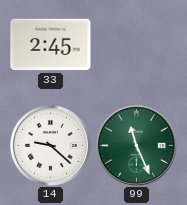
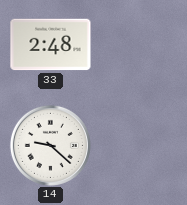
33: 2:45 -> 2:48 (51, 45)
99: 11:26 -> none (136, 145)
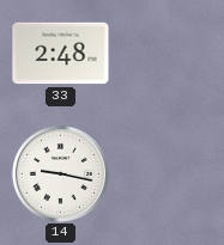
14: 9:22 -> 9:17 (60, 173)
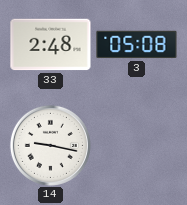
3: none -> 05:08 (137, 45)
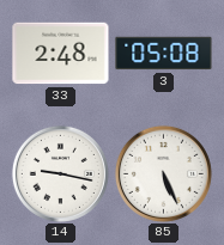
85: none -> 5:26 (163, 173)
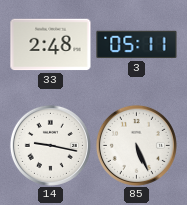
3: 05:08 -> 05:11 (137, 45)
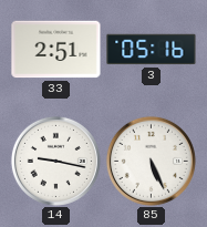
33: 2:48 -> 2:51 (56, 50)
3: 05:11 -> 05:16 (152, 50)
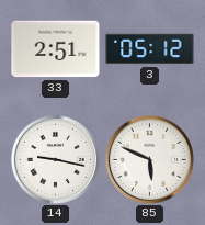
3: 05:16 -> 05:12 (150, 49)
85: 5:26 -> 5:49 (149, 159)
